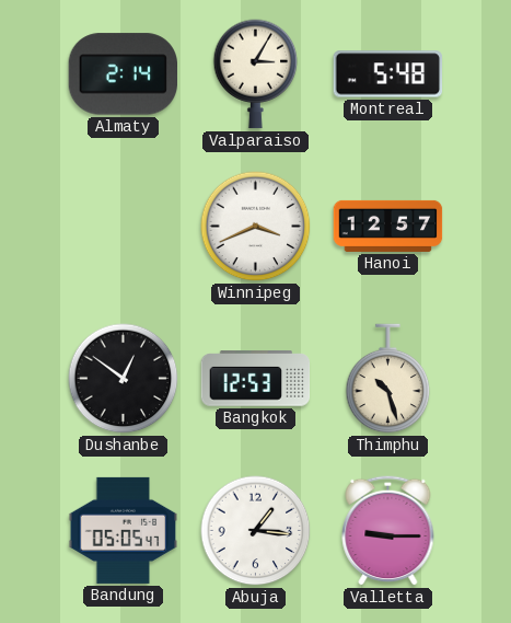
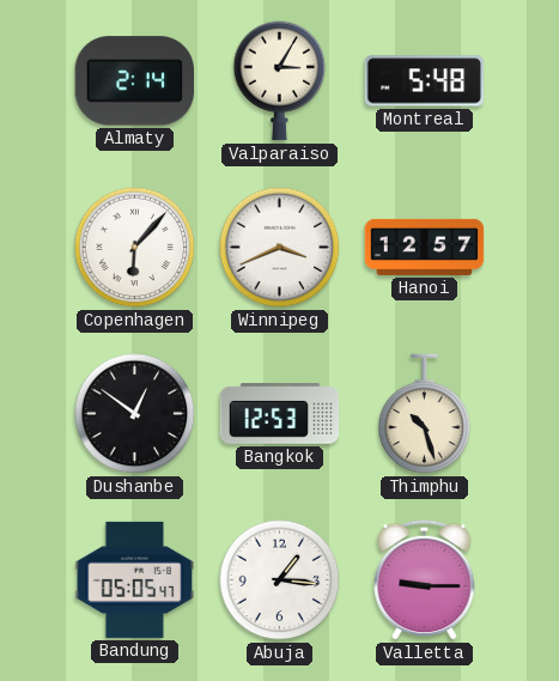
Copenhagen: none -> 6:07 (135, 248)
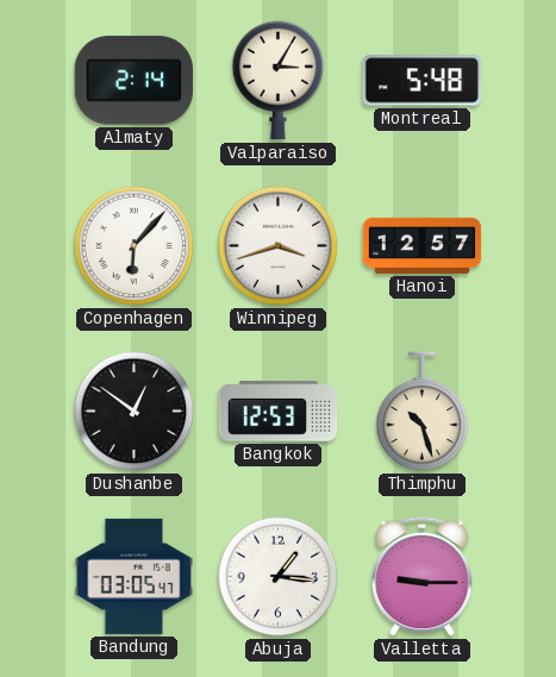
Winnipeg: 3:41 -> 3:42 (279, 246)
Bandung: 05:05 -> 03:05 (135, 576)
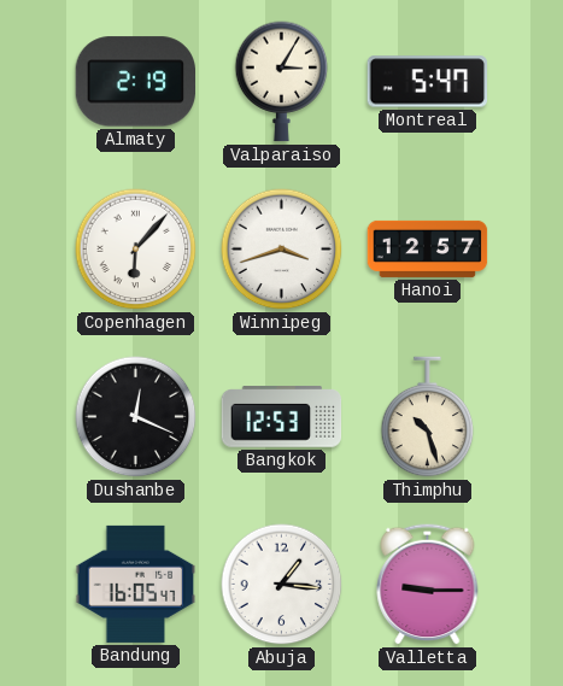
Almaty: 2:14 -> 2:19 (135, 82)
Montreal: 5:48 -> 5:47 (428, 82)
Dushanbe: 12:51 -> 12:19 (136, 417)
Bandung: 03:05 -> 16:05 (136, 584)
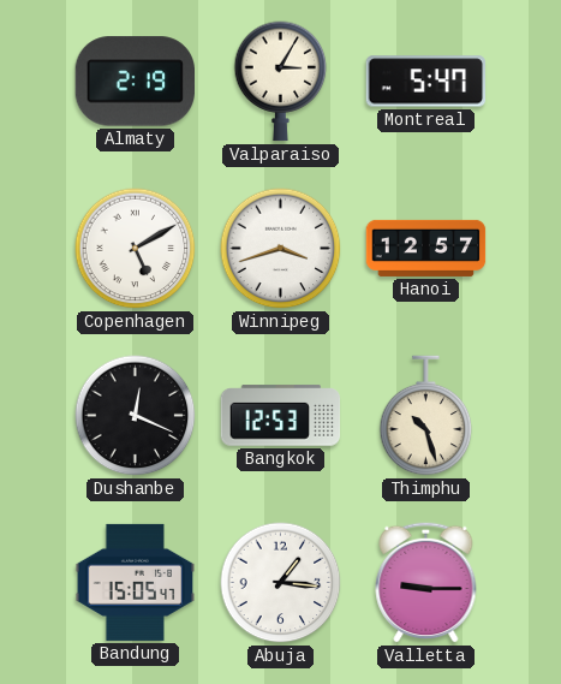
Copenhagen: 6:07 -> 5:10 (136, 249)
Bandung: 16:05 -> 15:05 (136, 582)
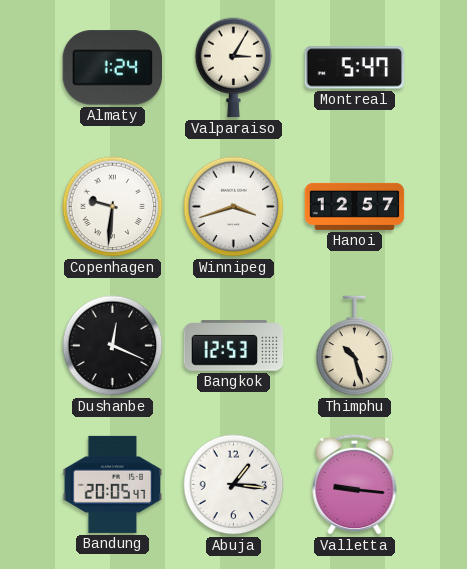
Almaty: 2:19 -> 1:24 (112, 68)
Copenhagen: 5:10 -> 9:31 (113, 207)
Bandung: 15:05 -> 20:05 (113, 484)
Valletta: 9:15 -> 9:16 (355, 484)
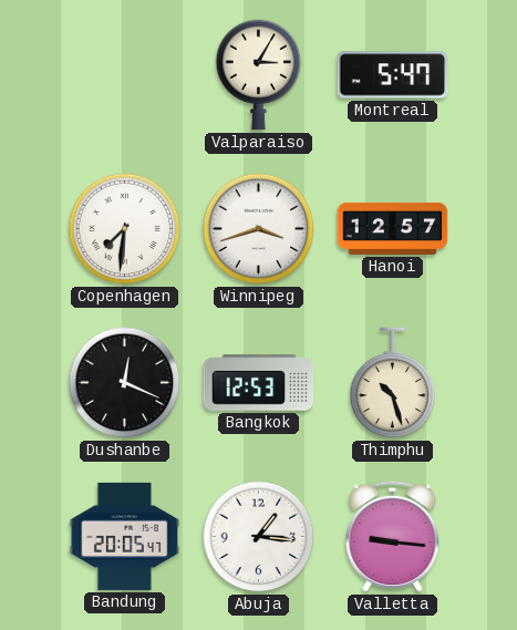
Almaty: 1:24 -> none (112, 68)
Copenhagen: 9:31 -> 7:31 (125, 229)
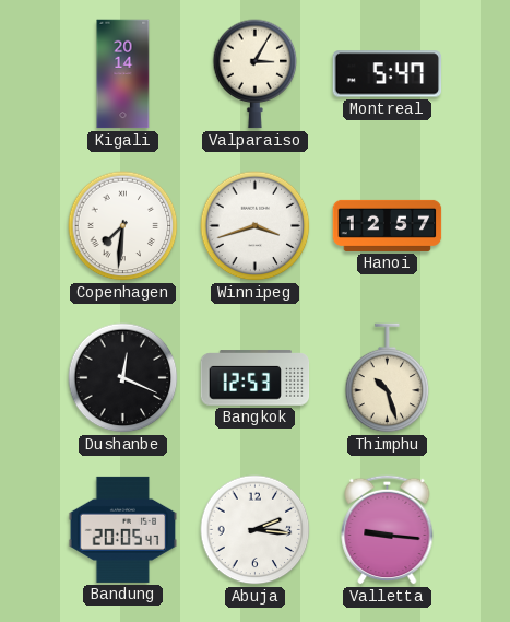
Kigali: none -> 20:14 (123, 74)
Abuja: 1:16 -> 2:16 (256, 530)
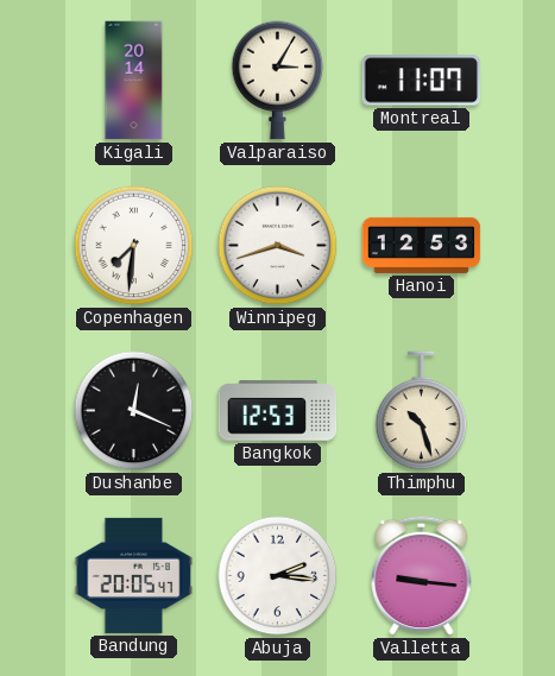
Montreal: 5:47 -> 11:07 (422, 81)
Hanoi: 12:57 -> 12:53 (422, 245)
